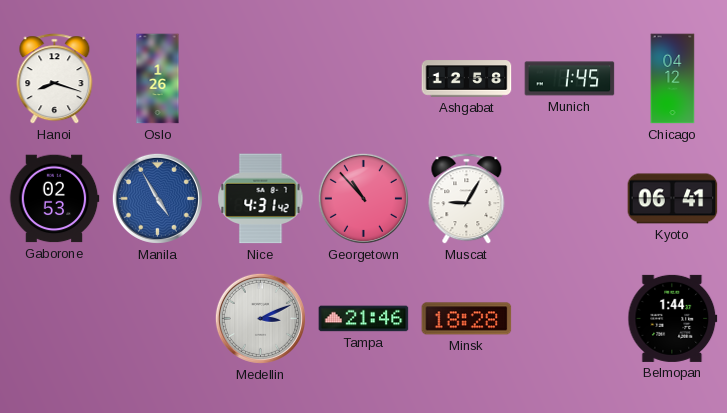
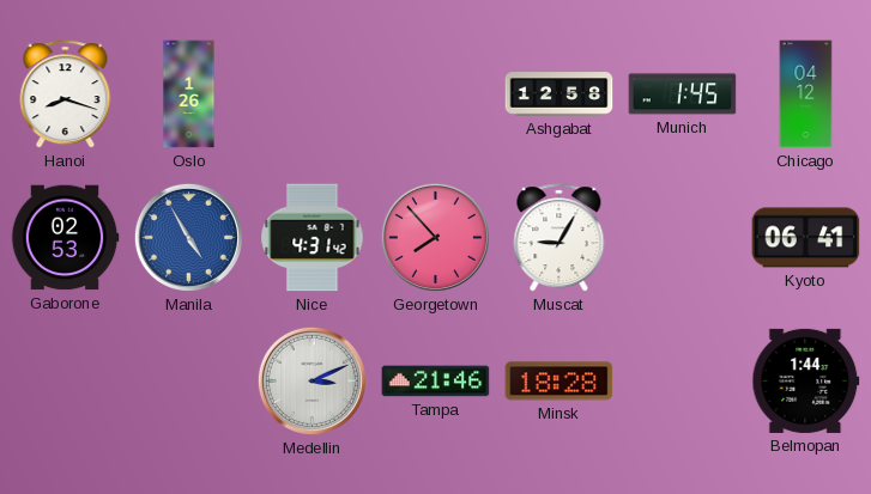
Georgetown: 10:53 -> 7:53 (435, 237)
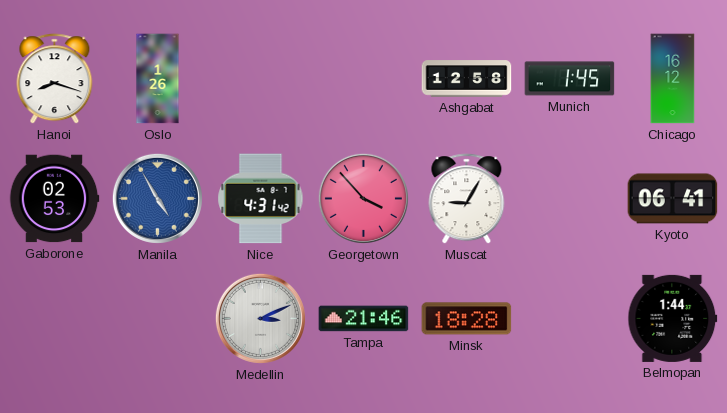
Chicago: 04:12 -> 16:12 (673, 79)
Georgetown: 7:53 -> 3:53 (363, 198)
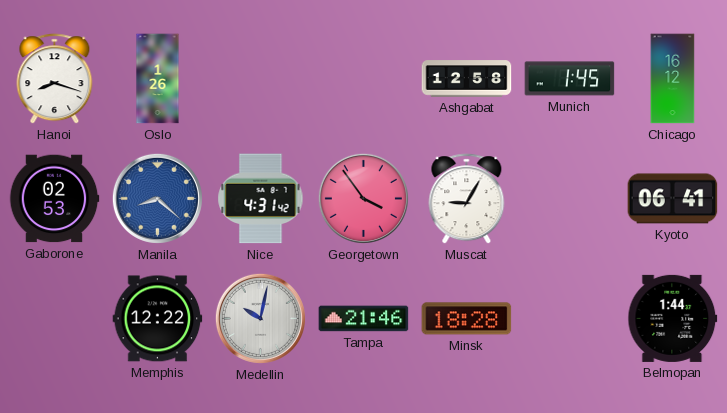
Manila: 4:55 -> 8:22 (157, 198)
Georgetown: 3:53 -> 3:54 (363, 198)
Memphis: none -> 12:22 (158, 319)
Medellin: 3:11 -> 10:02 (260, 318)
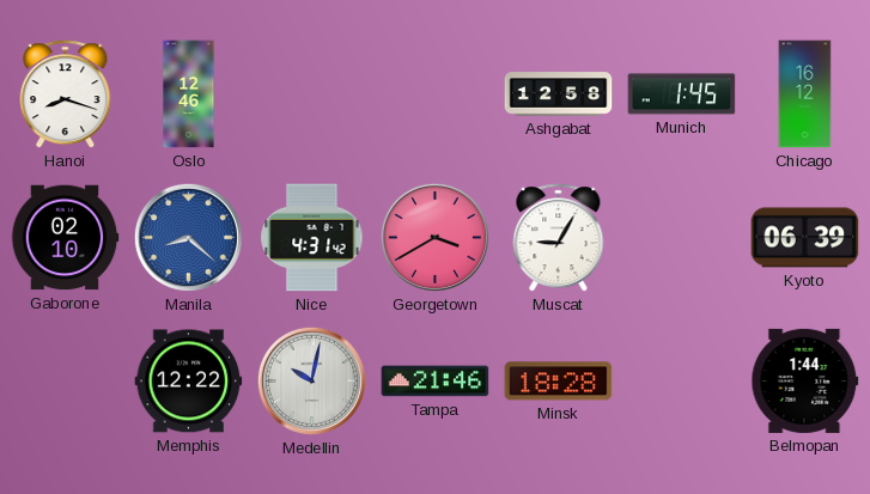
Oslo: 1:26 -> 12:46 (189, 94)
Gaborone: 02:53 -> 02:10 (65, 238)
Georgetown: 3:54 -> 3:40 (434, 237)
Kyoto: 06:41 -> 06:39 (805, 238)
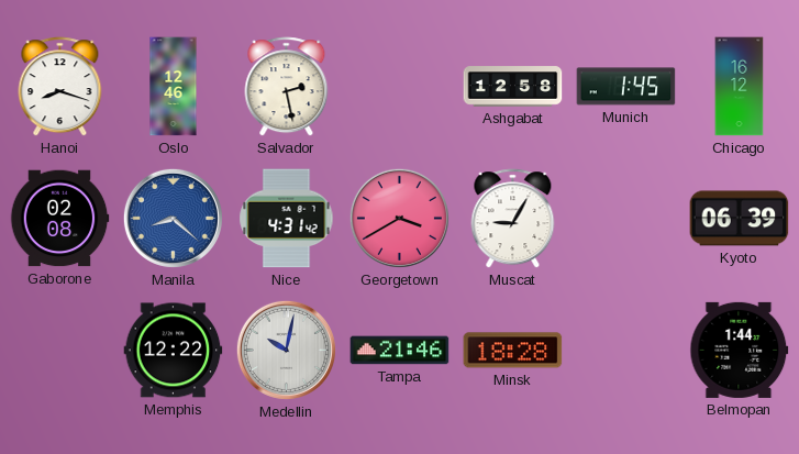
Salvador: none -> 2:28 (287, 87)
Gaborone: 02:10 -> 02:08 (59, 219)
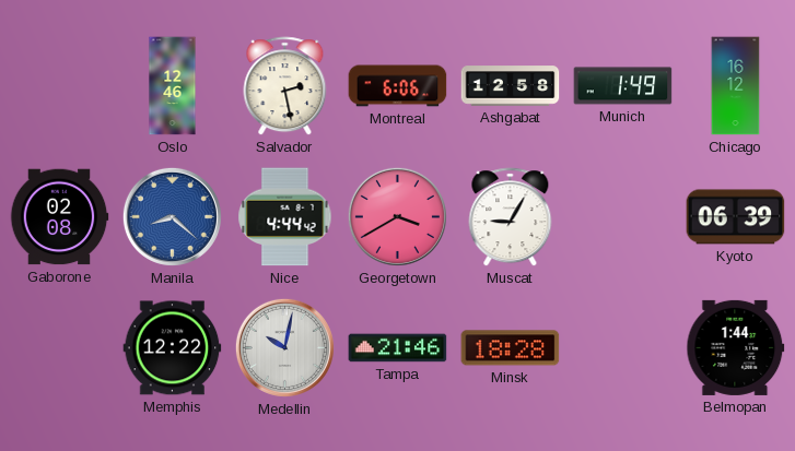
Hanoi: 8:18 -> none (60, 87)
Montreal: none -> 6:06 (398, 86)
Munich: 1:45 -> 1:49 (623, 86)
Nice: 4:31 -> 4:44 (285, 217)
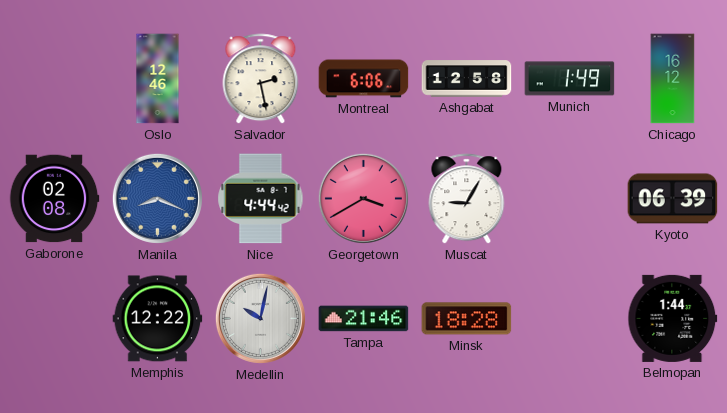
Manila: 8:22 -> 8:19 (157, 198)
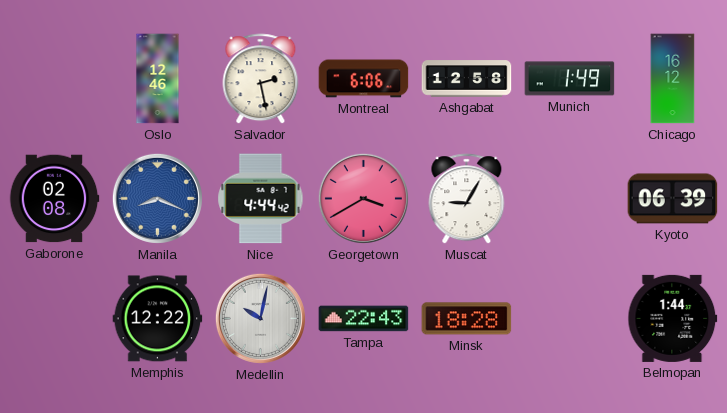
Tampa: 21:46 -> 22:43 (364, 319)
